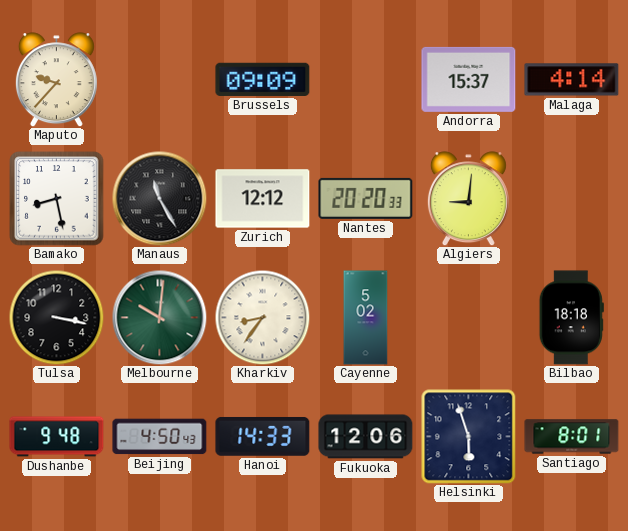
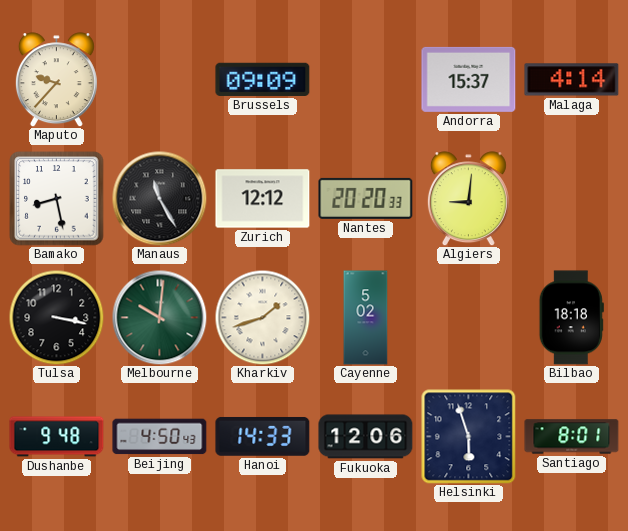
Kharkiv: 8:36 -> 1:42 (262, 317)
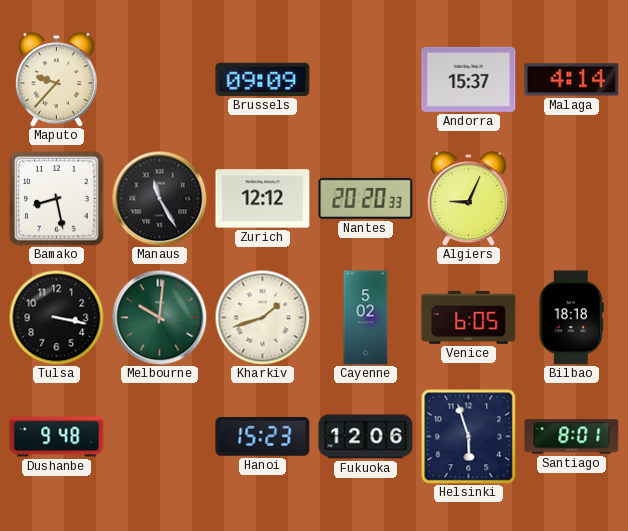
Algiers: 9:01 -> 9:04 (468, 199)
Venice: none -> 6:05 (469, 317)
Beijing: 4:50 -> none (160, 437)
Hanoi: 14:33 -> 15:23 (263, 436)
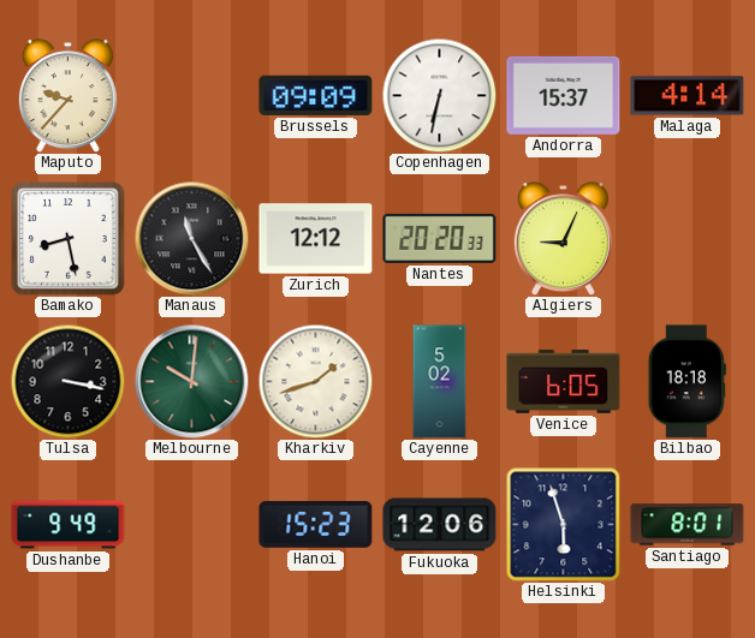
Copenhagen: none -> 6:32 (439, 95)
Dushanbe: 9:48 -> 9:49 (69, 525)
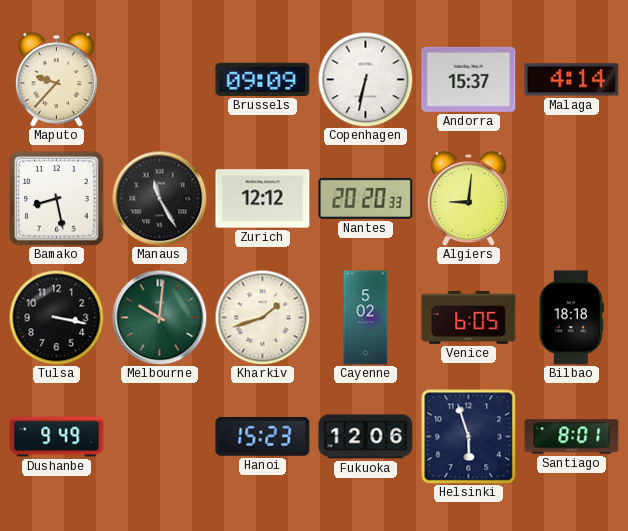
Algiers: 9:04 -> 9:01 (468, 199)
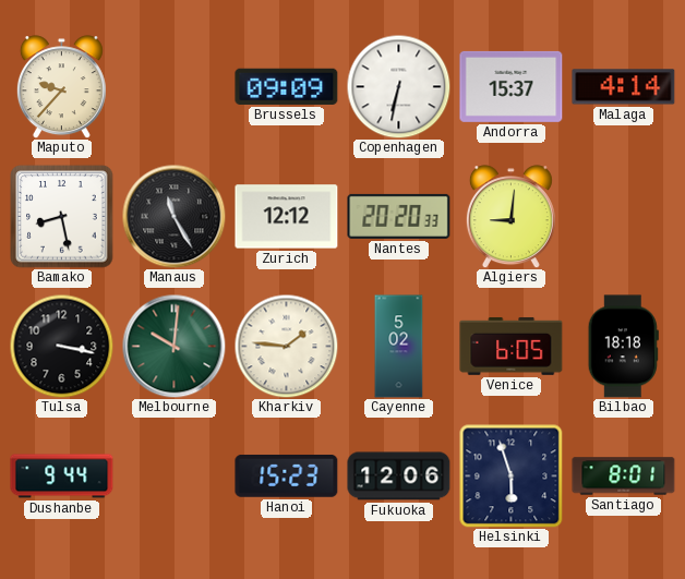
Kharkiv: 1:42 -> 1:46 (286, 346)
Dushanbe: 9:49 -> 9:44 (62, 477)
